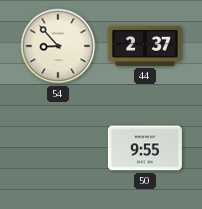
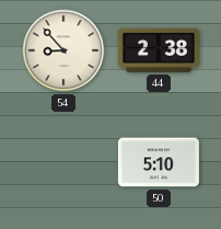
44: 2:37 -> 2:38 (159, 50)
50: 9:55 -> 5:10 (159, 162)
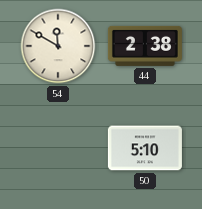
54: 8:53 -> 11:50 (58, 46)
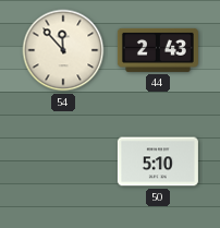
54: 11:50 -> 11:53 (63, 50)
44: 2:38 -> 2:43 (158, 50)
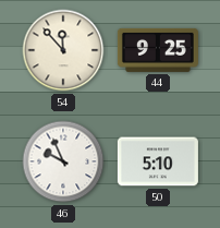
44: 2:43 -> 9:25 (158, 50)
46: none -> 9:56 (63, 161)
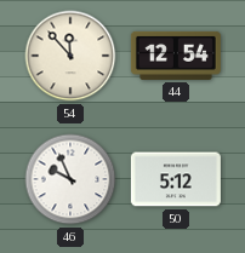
44: 9:25 -> 12:54 (176, 56)
50: 5:10 -> 5:12 (176, 179)
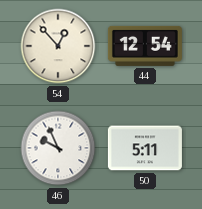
54: 11:53 -> 12:53 (58, 46)
50: 5:12 -> 5:11 (145, 148)
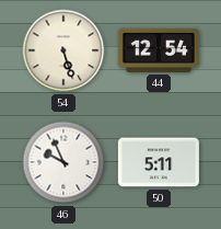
54: 12:53 -> 5:27 (63, 50)
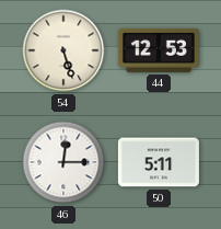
44: 12:54 -> 12:53 (159, 50)
46: 9:56 -> 12:15 (63, 162)
